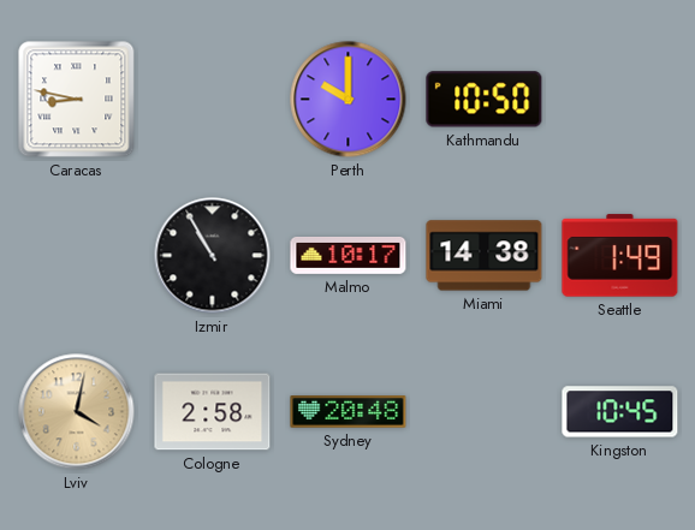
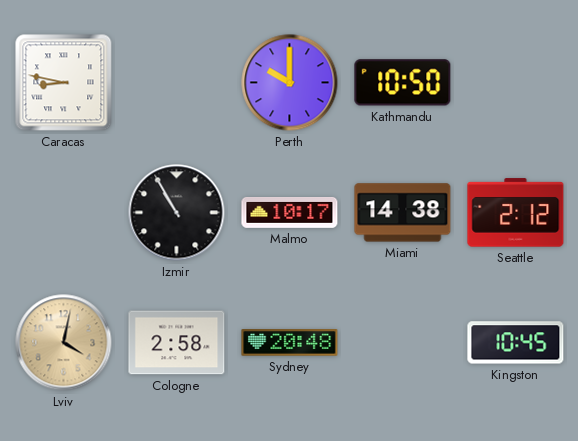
Seattle: 1:49 -> 2:12 (516, 213)
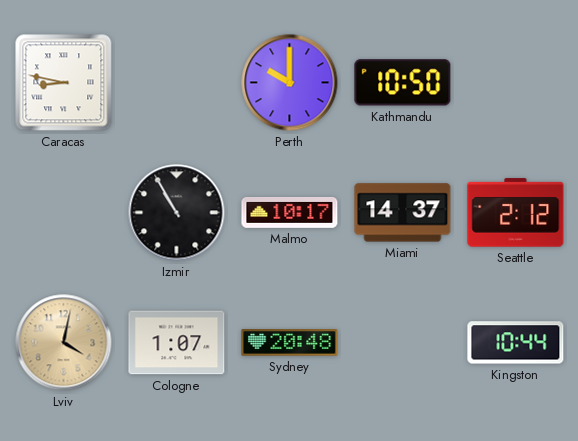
Miami: 14:38 -> 14:37 (403, 213)
Cologne: 2:58 -> 1:07 (177, 343)
Kingston: 10:45 -> 10:44 (516, 343)
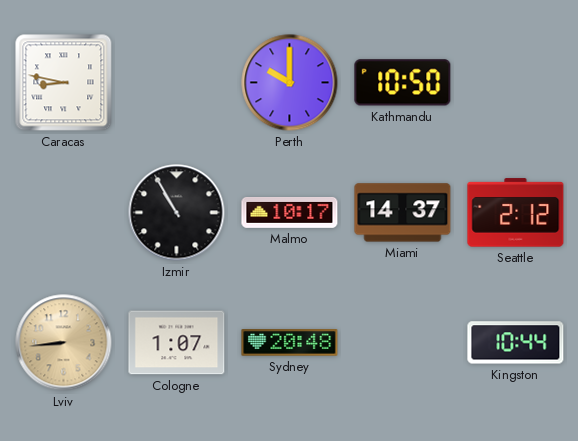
Lviv: 4:02 -> 8:44 (64, 343)
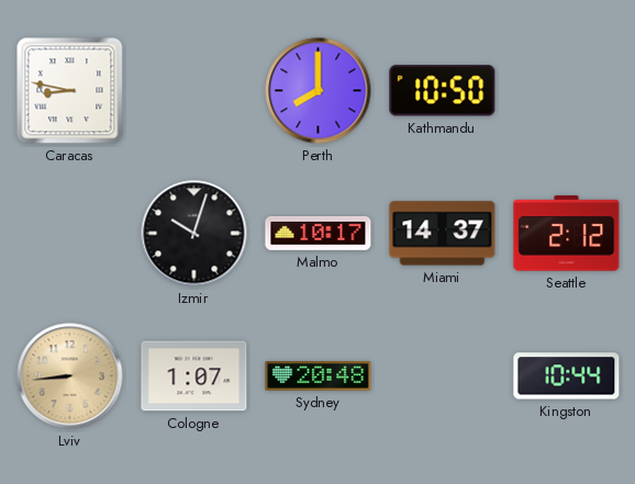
Perth: 10:00 -> 8:00 (319, 91)
Izmir: 10:55 -> 10:03 (194, 234)
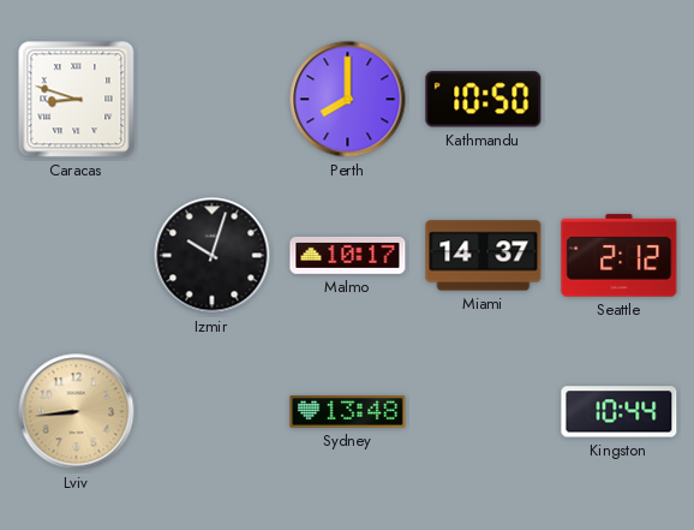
Caracas: 8:47 -> 8:48 (77, 100)
Cologne: 1:07 -> none (194, 376)
Sydney: 20:48 -> 13:48 (348, 412)
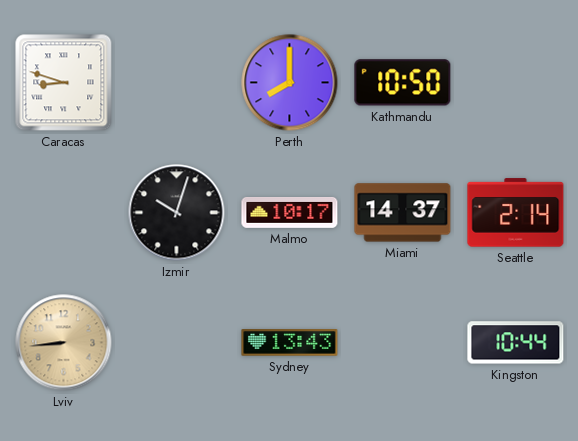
Seattle: 2:12 -> 2:14 (516, 213)
Sydney: 13:48 -> 13:43 (290, 343)
